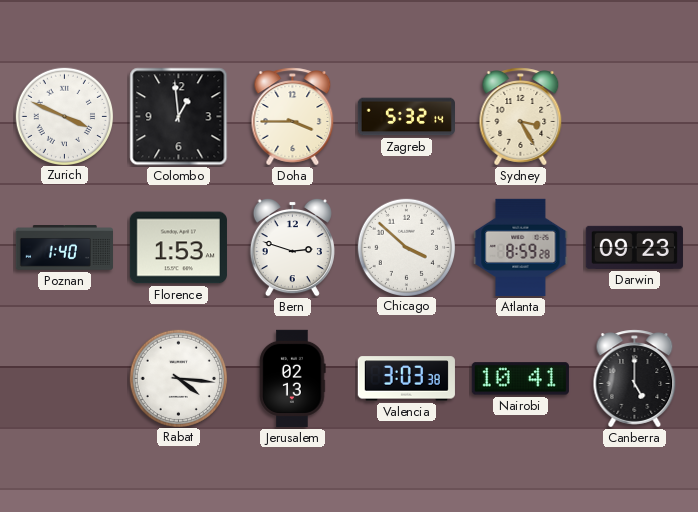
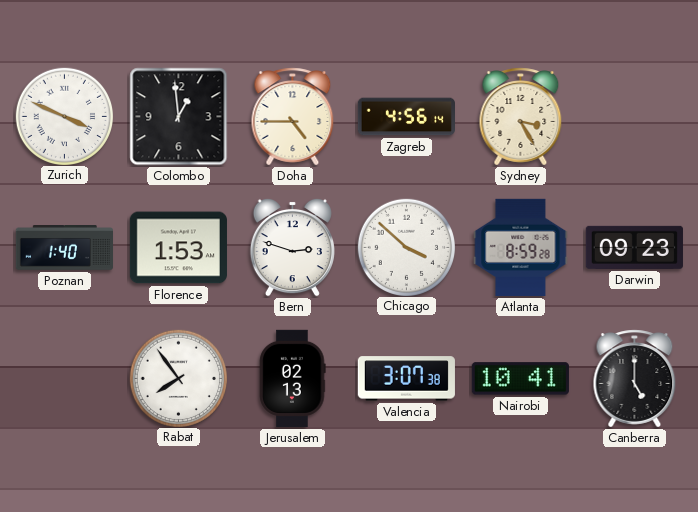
Doha: 3:45 -> 4:45 (293, 117)
Zagreb: 5:32 -> 4:56 (406, 117)
Rabat: 4:16 -> 7:54 (178, 378)
Valencia: 3:03 -> 3:07 (406, 379)
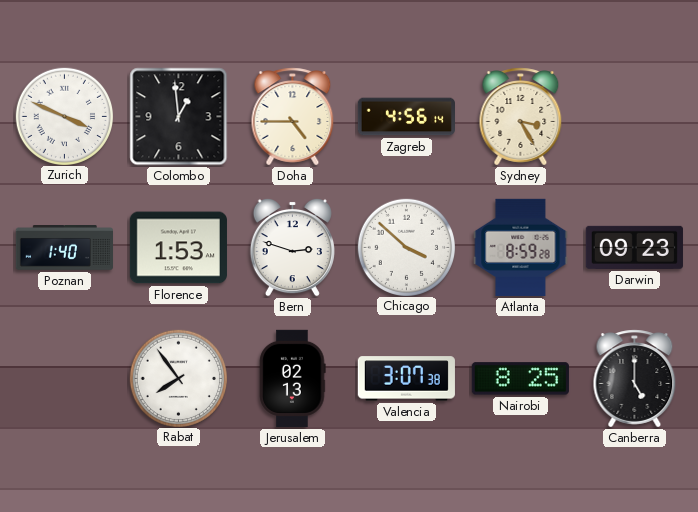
Nairobi: 10:41 -> 8:25 (520, 379)
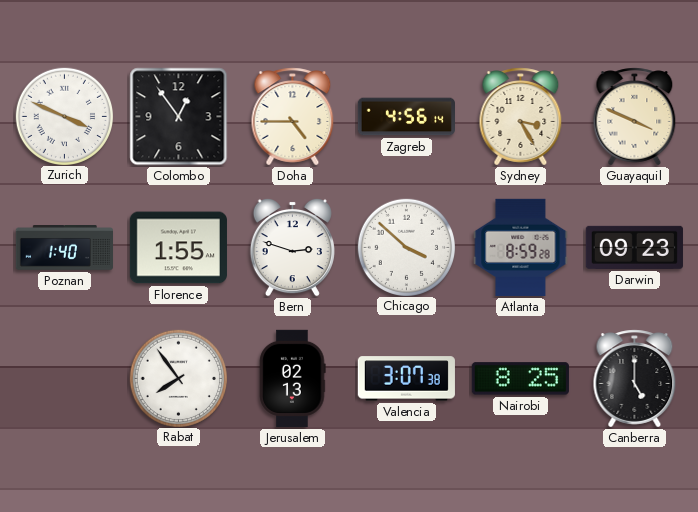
Colombo: 12:59 -> 12:54 (179, 117)
Guayaquil: none -> 3:49 (635, 117)
Florence: 1:53 -> 1:55 (178, 248)
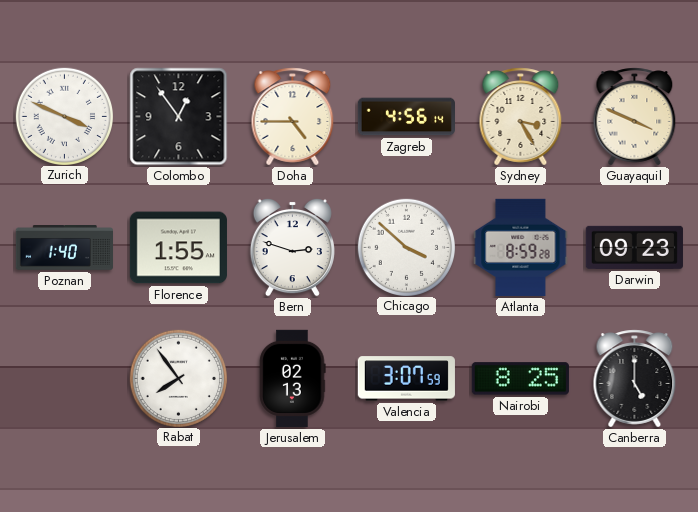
Valencia: 3:07:38 -> 3:07:59 (406, 379)
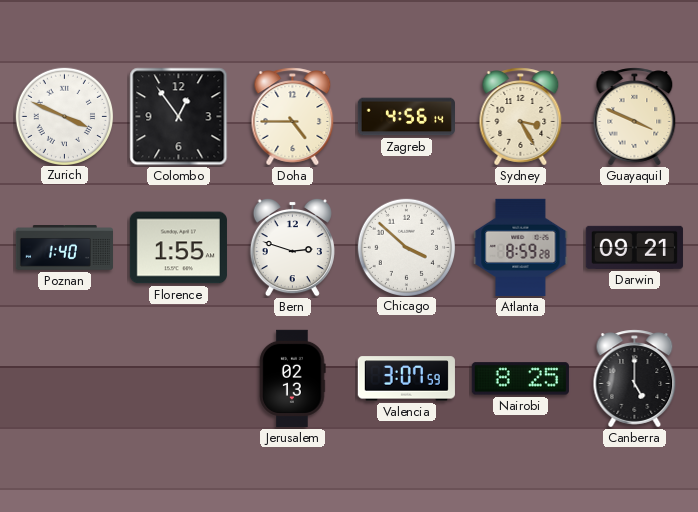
Darwin: 09:23 -> 09:21 (634, 247)
Rabat: 7:54 -> none (178, 378)
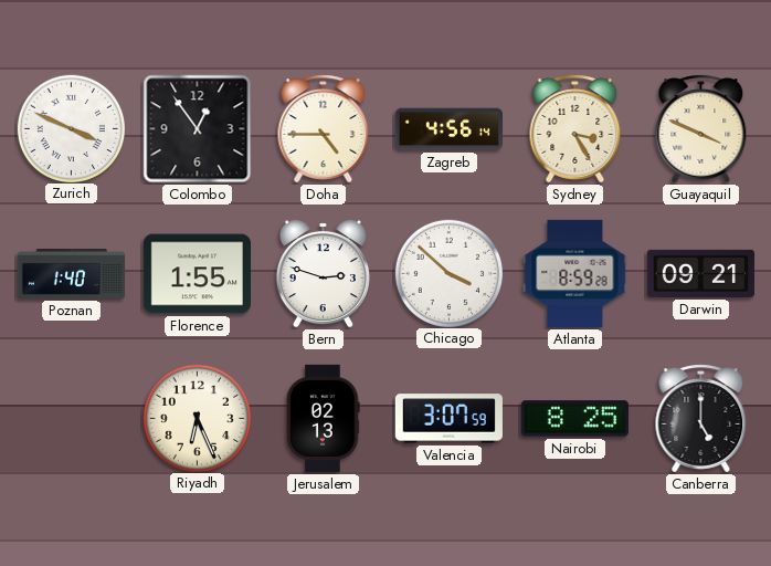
Riyadh: none -> 6:26 (197, 418)
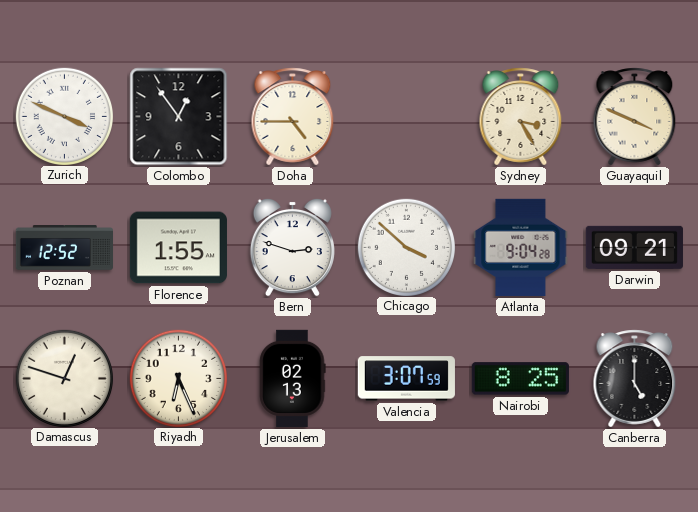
Zagreb: 4:56 -> none (448, 129)
Poznan: 1:40 -> 12:52 (64, 248)
Atlanta: 8:59 -> 9:04 (521, 247)
Damascus: none -> 12:48 (64, 378)
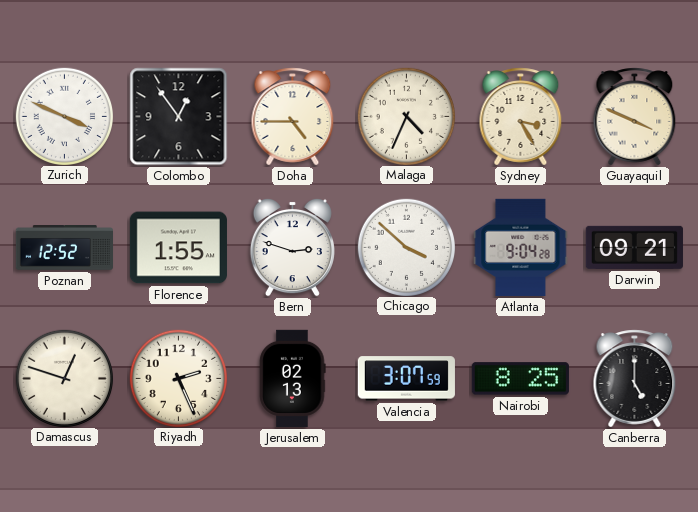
Malaga: none -> 4:34 (406, 116)
Riyadh: 6:26 -> 2:26 (178, 378)
